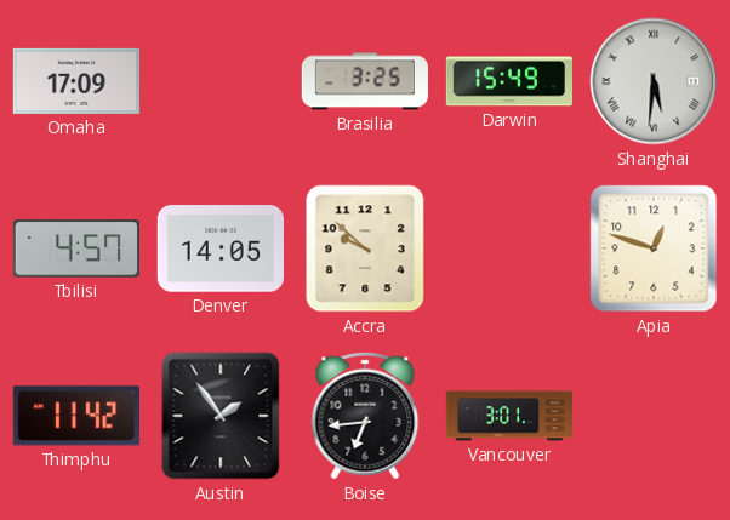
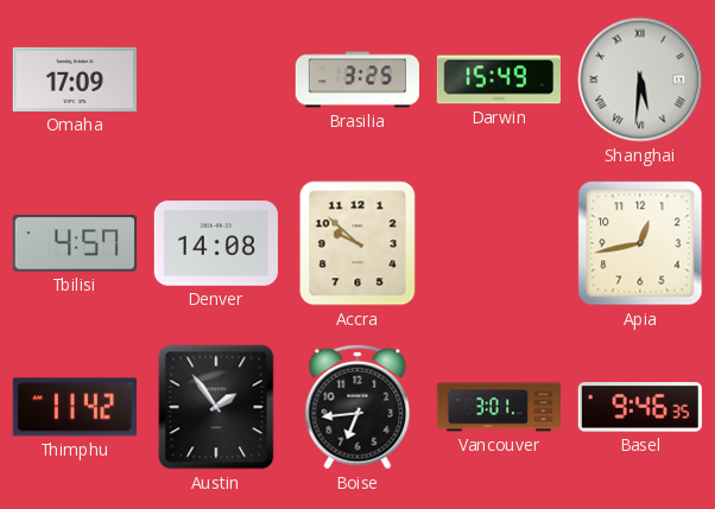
Denver: 14:05 -> 14:08 (216, 243)
Apia: 12:48 -> 12:43 (640, 243)
Basel: none -> 9:46 (640, 408)
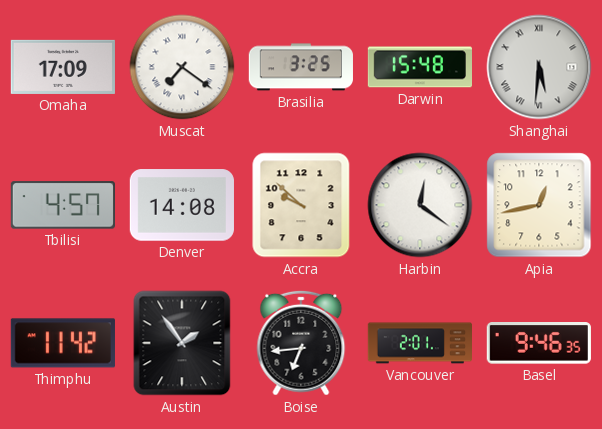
Muscat: none -> 7:21 (182, 67)
Darwin: 15:49 -> 15:48 (419, 67)
Harbin: none -> 12:21 (420, 205)
Vancouver: 3:01 -> 2:01 (419, 343)
